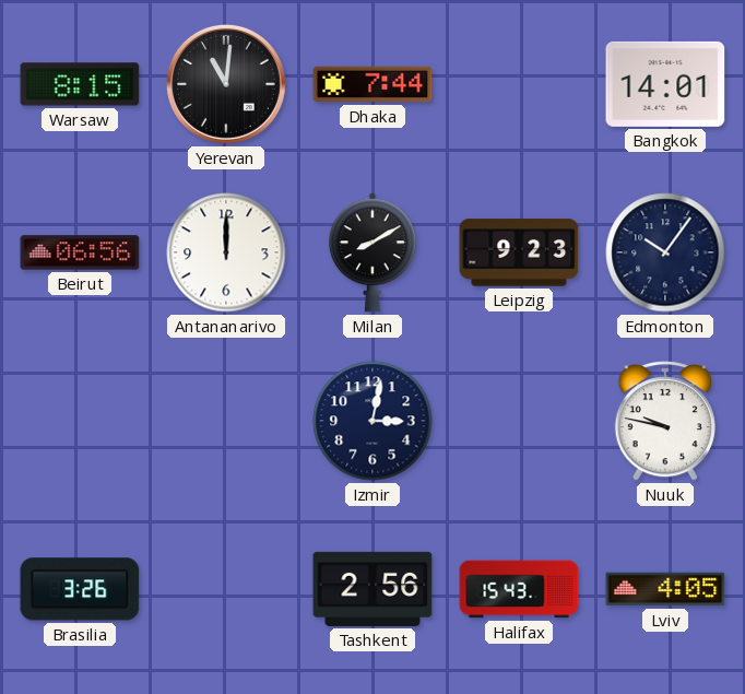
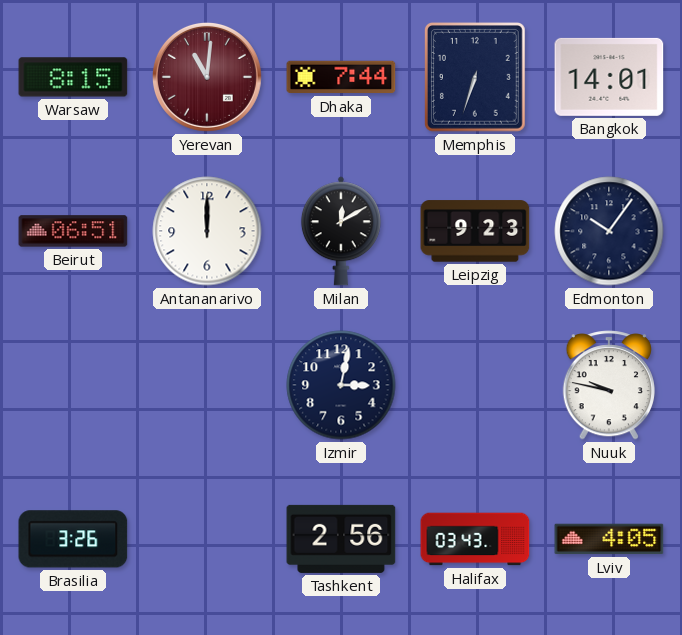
Yerevan dial: black -> burgundy (207, 77)
Memphis: none -> 6:33 (476, 78)
Beirut: 06:56 -> 06:51 (73, 231)
Milan: 8:10 -> 12:10 (341, 231)
Halifax: 15:43 -> 03:43 (475, 539)
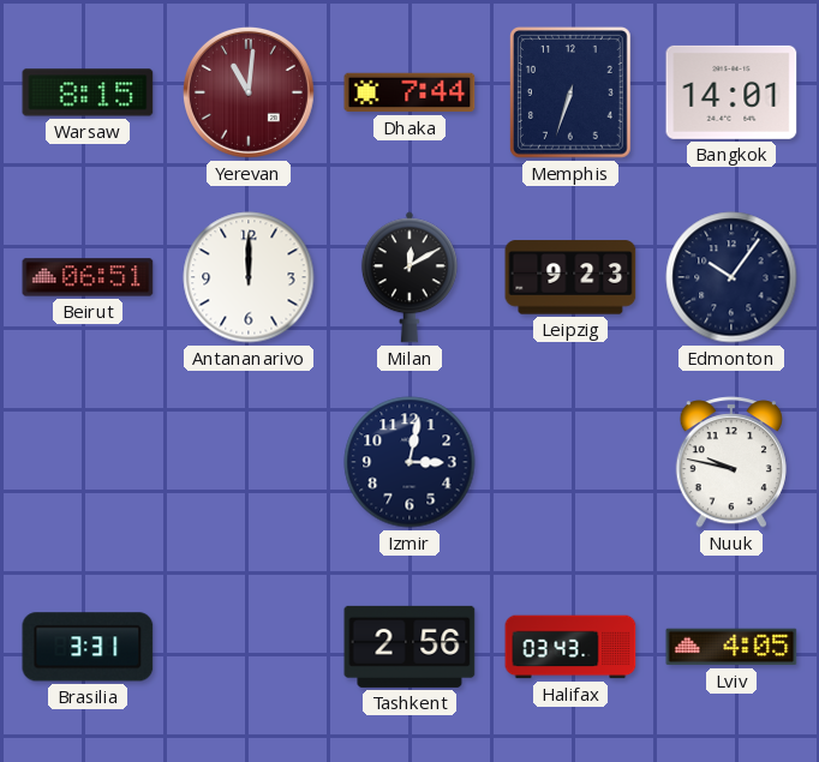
Brasilia: 3:26 -> 3:31 (88, 647)
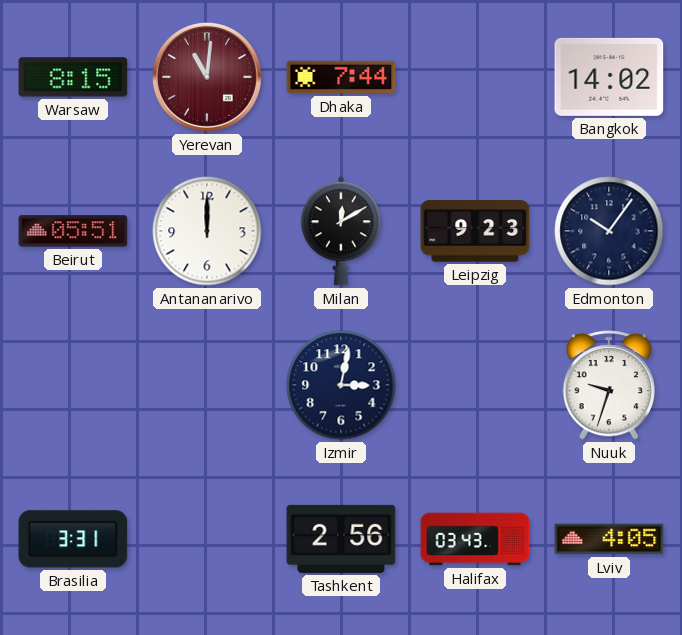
Memphis: 6:33 -> none (572, 94)
Bangkok: 14:01 -> 14:02 (609, 77)
Beirut: 06:51 -> 05:51 (73, 231)
Nuuk: 9:47 -> 9:33 (608, 385)
